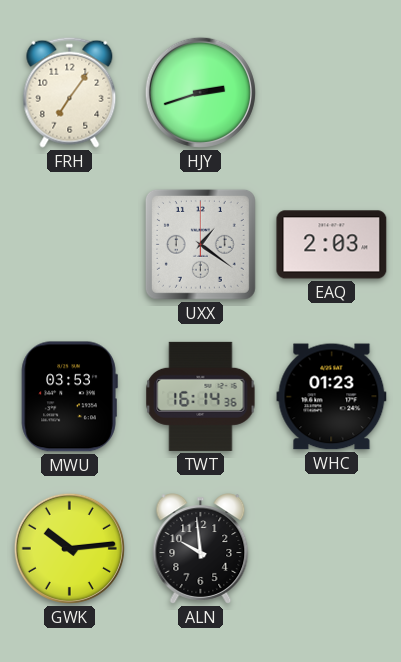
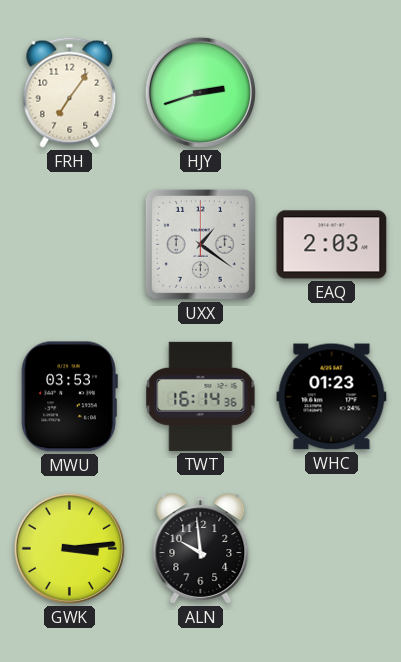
GWK: 10:14 -> 3:14 (69, 548)
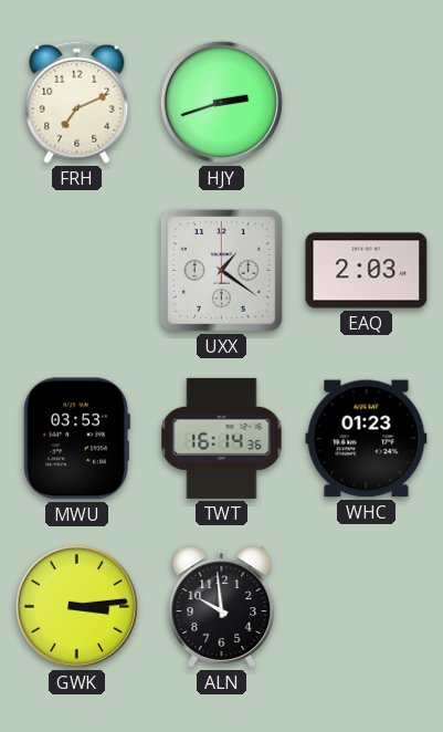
FRH: 7:06 -> 7:11 (77, 102)
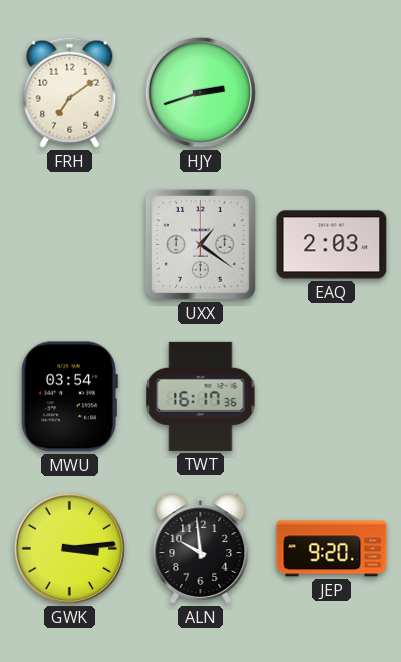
FRH: 7:11 -> 7:09 (70, 92)
MWU: 03:53 -> 03:54 (69, 397)
TWT: 16:14 -> 16:17 (201, 396)
WHC: 01:23 -> none (367, 439)
JEP: none -> 9:20 (332, 549)
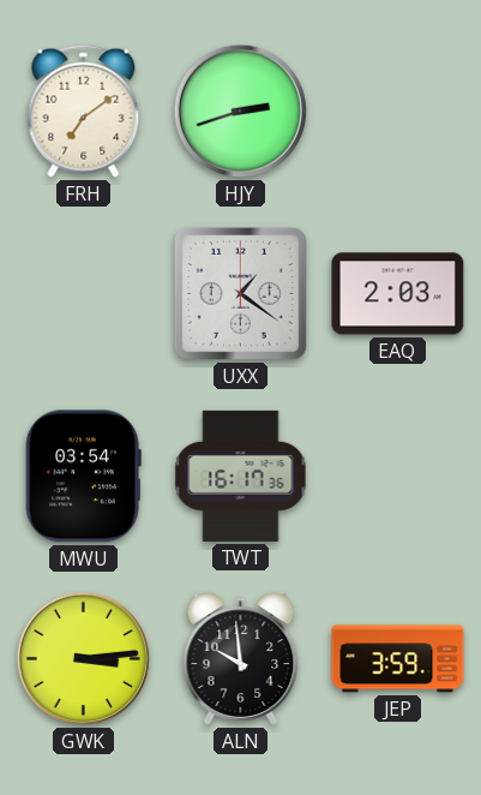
JEP: 9:20 -> 3:59 (398, 659)
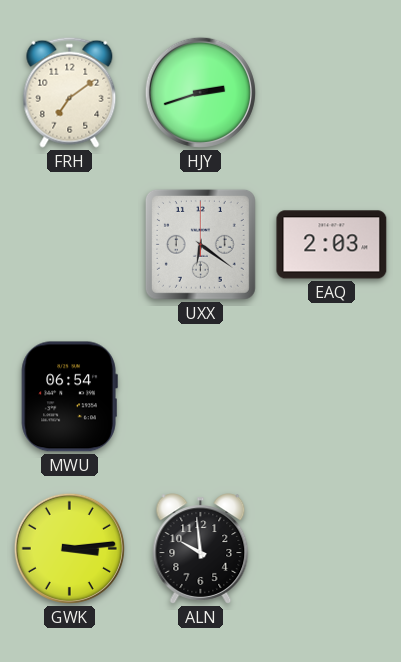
UXX: 1:21 -> 6:21 (200, 244)
MWU: 03:54 -> 06:54 (69, 397)
TWT: 16:17 -> none (241, 476)
JEP: 3:59 -> none (398, 659)
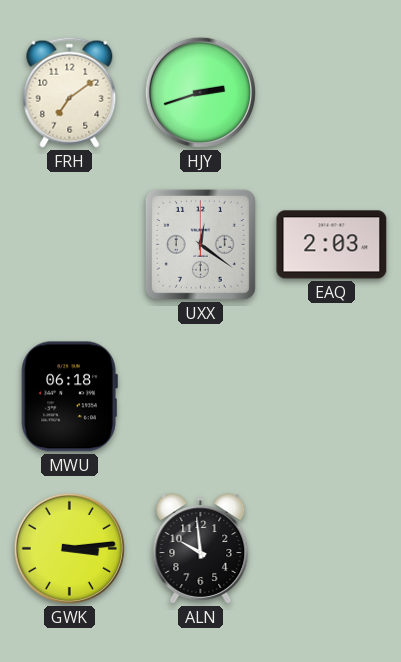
UXX: 6:21 -> 12:21 (200, 244)
MWU: 06:54 -> 06:18 (69, 397)
